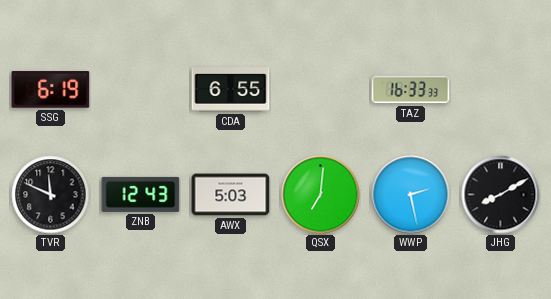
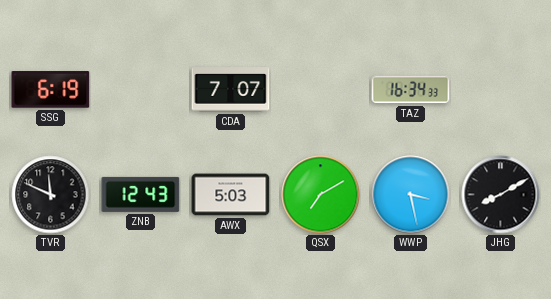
CDA: 6:55 -> 7:07 (231, 90)
TAZ: 16:33 -> 16:34 (411, 90)
QSX: 7:01 -> 7:10 (321, 195)
WWP: 2:28 -> 3:28 (411, 195)
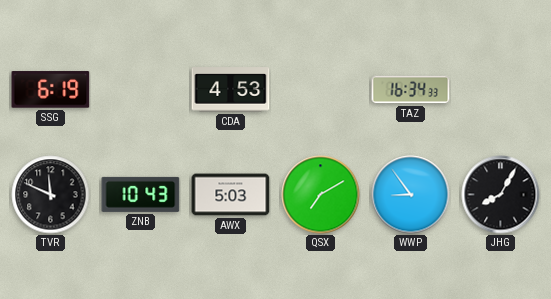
CDA: 7:07 -> 4:53 (231, 90)
ZNB: 12:43 -> 10:43 (141, 194)
WWP: 3:28 -> 8:54 (411, 195)
JHG: 8:10 -> 8:05 (501, 195)
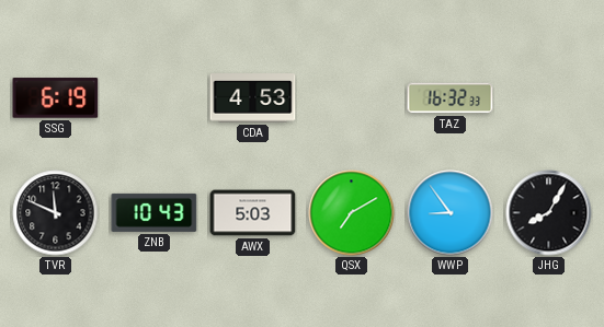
TAZ: 16:34 -> 16:32 (451, 98)
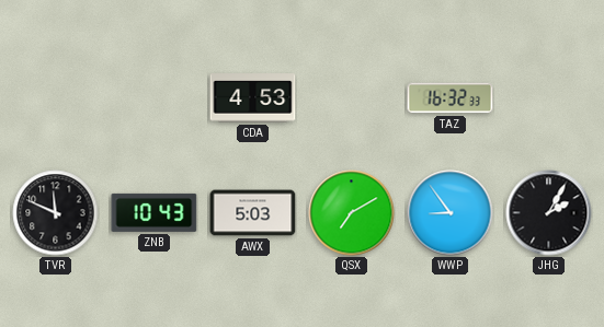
SSG: 6:19 -> none (56, 98)
JHG: 8:05 -> 2:05 (549, 213)
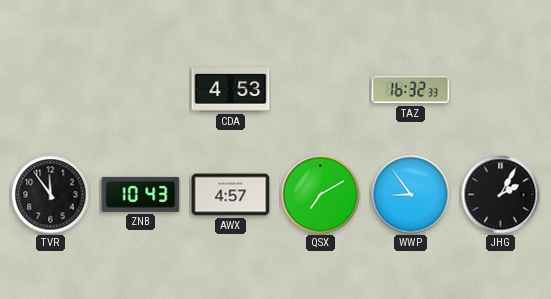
TVR: 11:49 -> 11:54 (51, 195)
AWX: 5:03 -> 4:57 (231, 195)
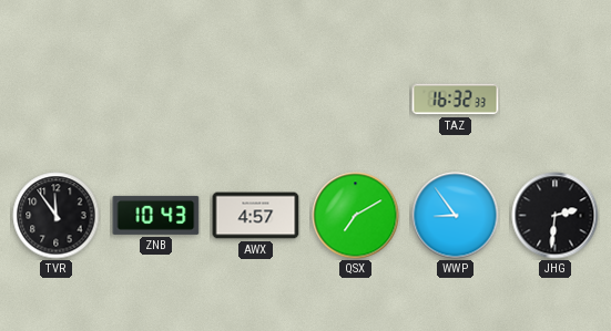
CDA: 4:53 -> none (231, 90)
JHG: 2:05 -> 2:31 (556, 216)
